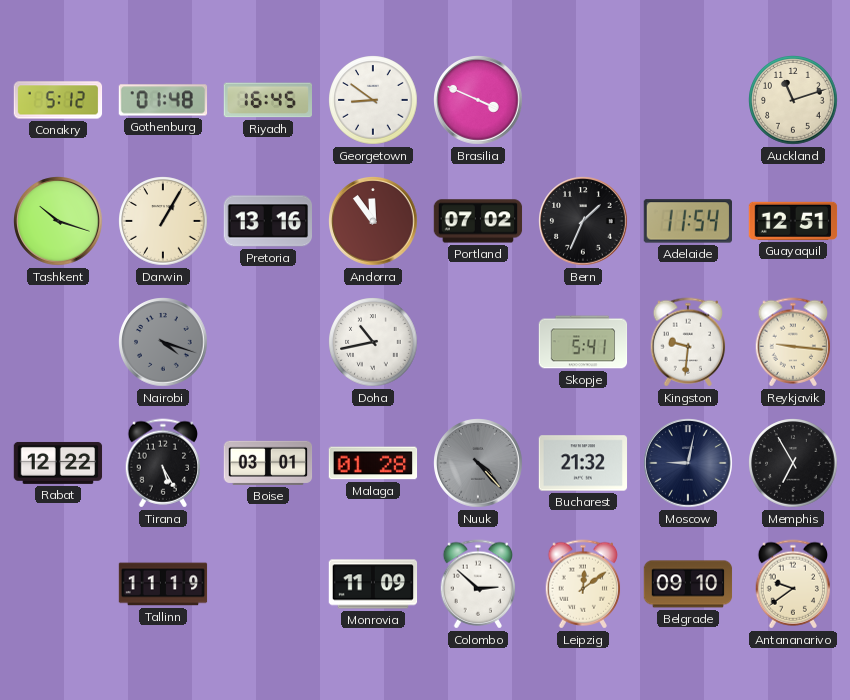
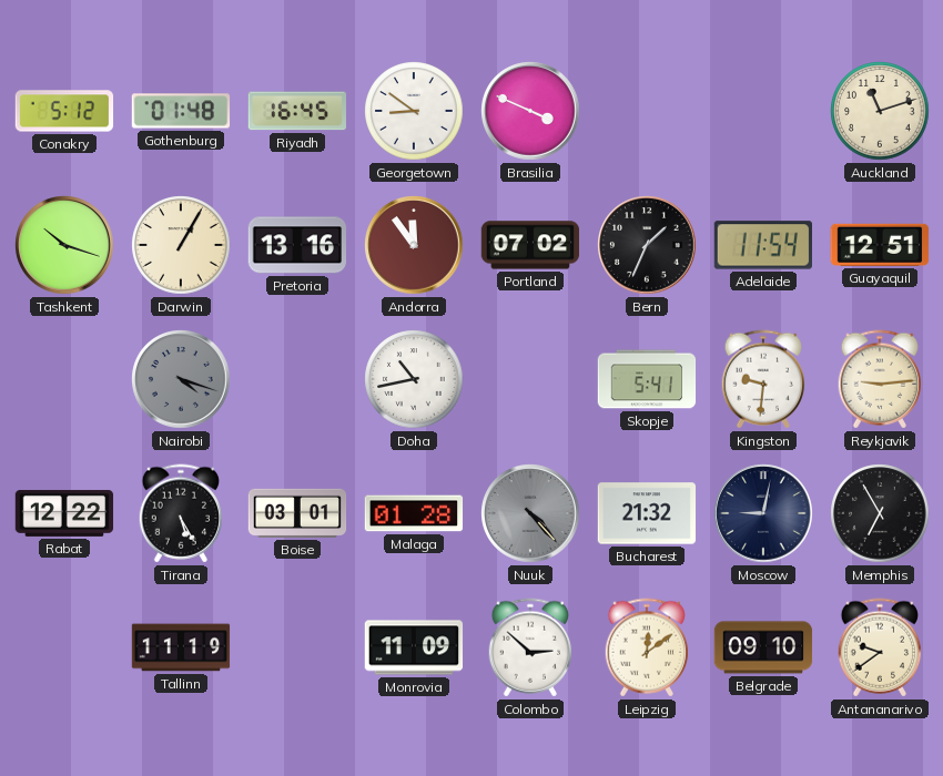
Reykjavik: 9:16 -> 9:14 (880, 379)
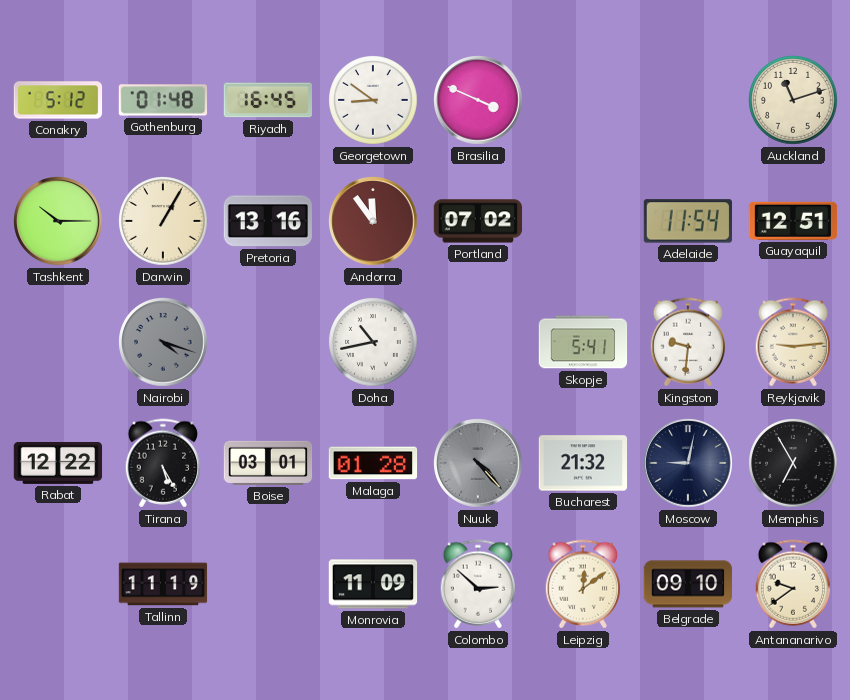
Tashkent: 10:18 -> 10:15 (58, 221)
Bern: 1:34 -> none (647, 245)
